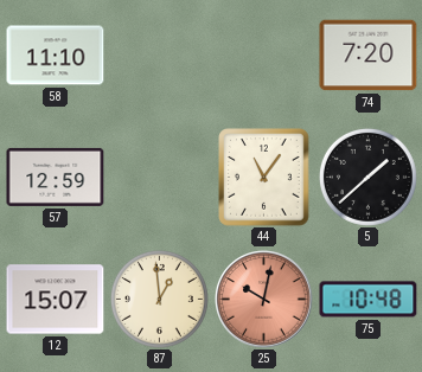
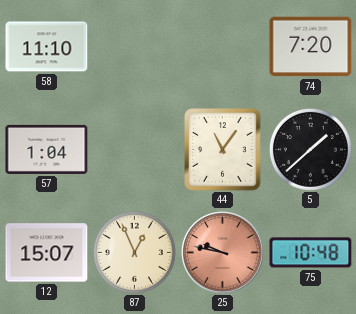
57: 12:59 -> 1:04 (47, 149)
87: 12:59 -> 12:56 (134, 252)
25: 10:02 -> 9:47 (223, 253)
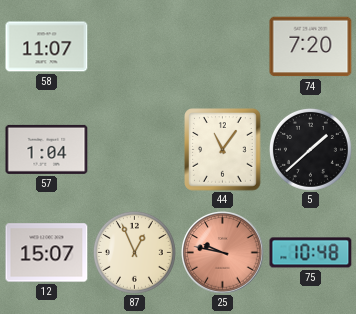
58: 11:10 -> 11:07 (47, 47)
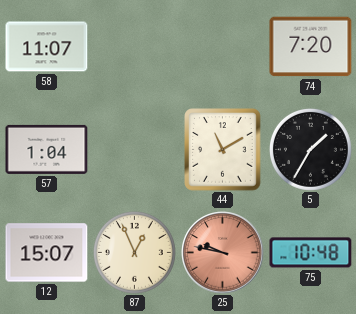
44: 11:06 -> 11:10 (223, 150)
5: 1:38 -> 1:35 (310, 149)
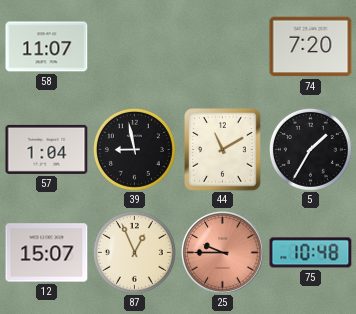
39: none -> 8:58 (134, 149)
25: 9:47 -> 9:45 (223, 253)
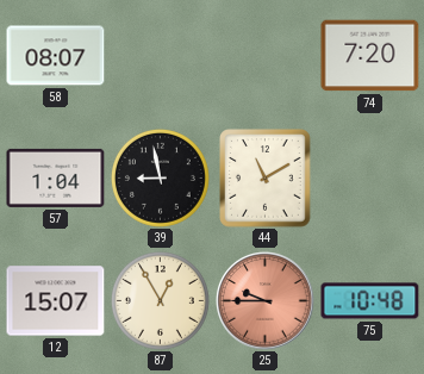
58: 11:07 -> 08:07 (56, 56)
5: 1:35 -> none (310, 149)
87: 12:56 -> 12:55 (160, 300)
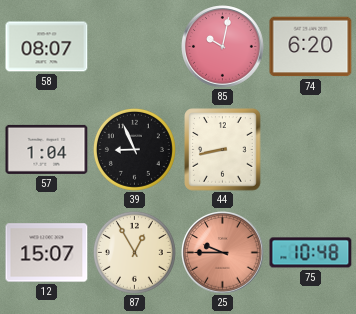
85: none -> 10:02 (223, 47)
74: 7:20 -> 6:20 (311, 47)
39: 8:58 -> 8:56 (134, 149)
44: 11:10 -> 8:43 (223, 150)
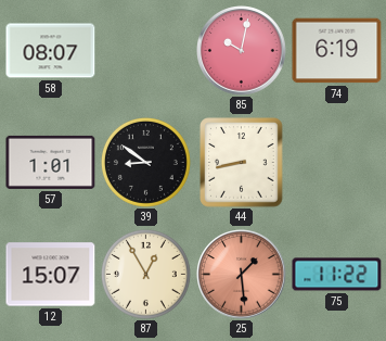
74: 6:20 -> 6:19 (337, 51)
57: 1:04 -> 1:01 (51, 162)
39: 8:56 -> 8:51 (145, 162)
25: 9:45 -> 1:29 (242, 275)
75: 10:48 -> 11:22 (337, 275)
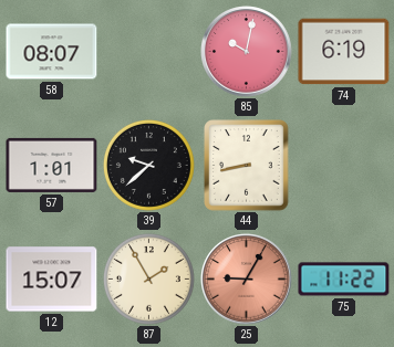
39: 8:51 -> 9:38 (148, 165)
87: 12:55 -> 1:55 (148, 278)
25: 1:29 -> 9:05 (247, 280)
